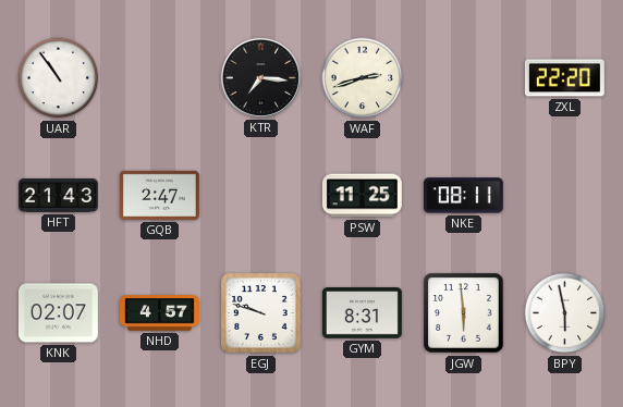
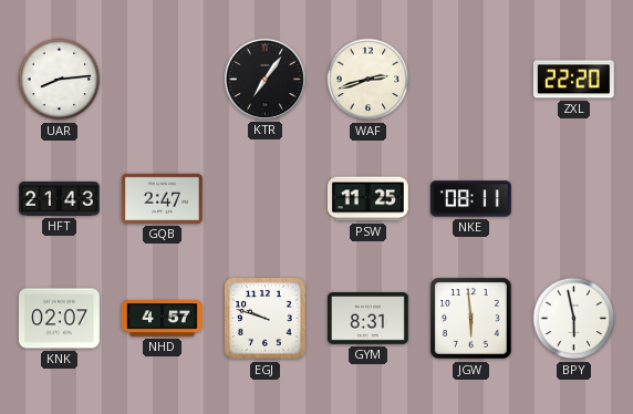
UAR: 10:54 -> 8:14 (60, 80)
KTR: 7:16 -> 7:06 (264, 79)
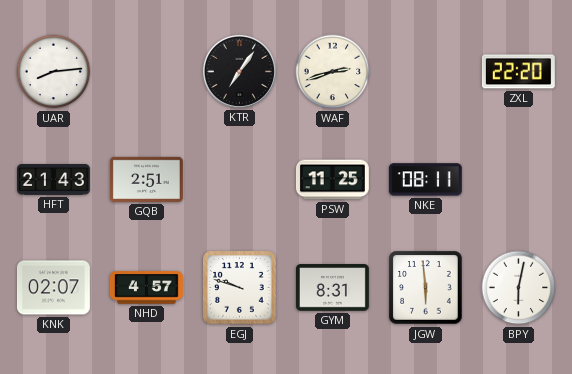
GQB: 2:47 -> 2:51 (146, 179)
BPY: 5:58 -> 6:02 (519, 288)
